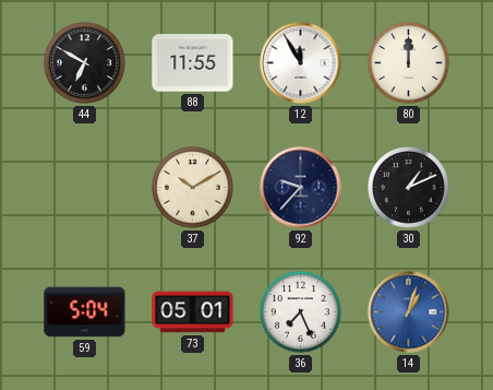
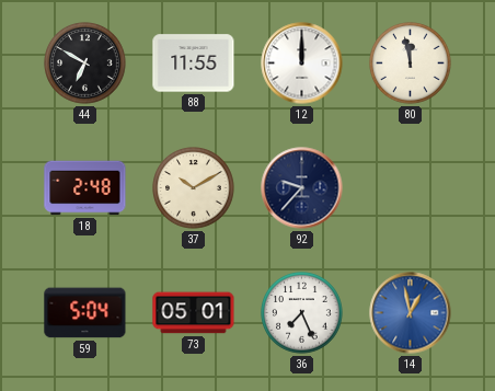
12: 11:55 -> 12:00 (302, 64)
80: 12:00 -> 11:58 (411, 64)
18: none -> 2:48 (85, 188)
30: 1:11 -> none (409, 188)
14: 1:03 -> 12:58 (411, 313)
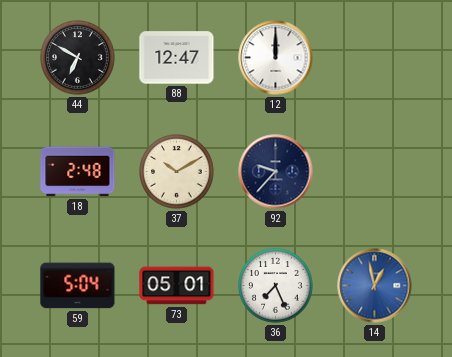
88: 11:55 -> 12:47 (177, 58)
80: 11:58 -> none (411, 64)
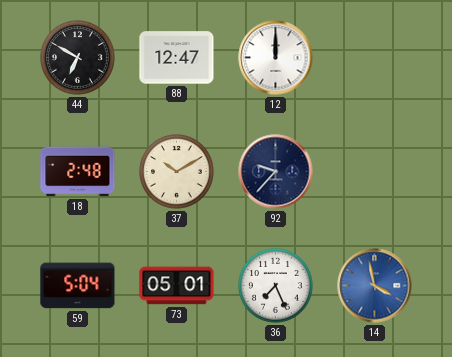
14: 12:58 -> 3:58 (375, 286)
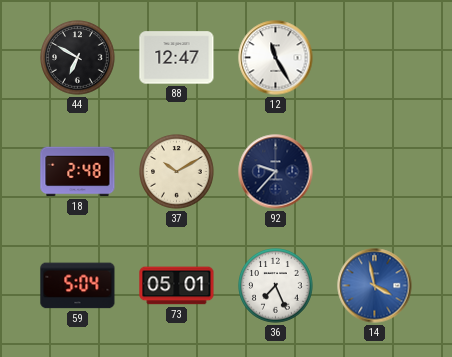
12: 12:00 -> 11:25 (276, 58)
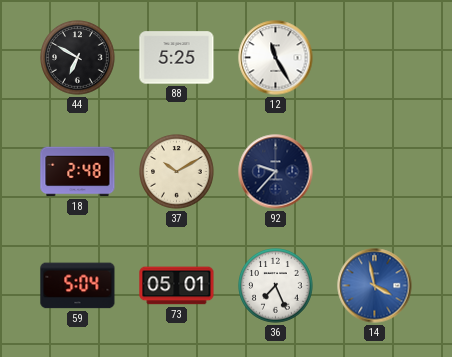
88: 12:47 -> 5:25 (177, 58)
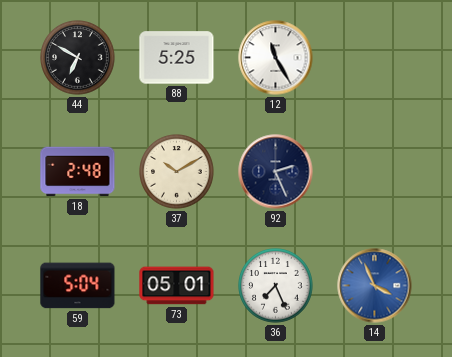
92: 9:37 -> 2:26 (276, 172)
14: 3:58 -> 3:56 (375, 286)
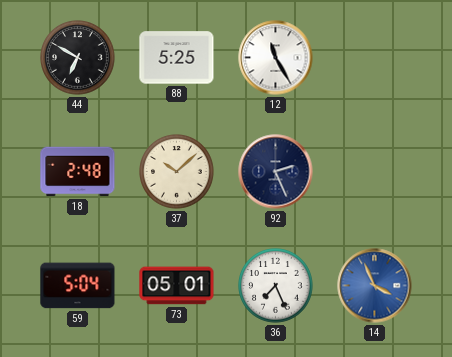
37: 10:10 -> 10:08 (177, 172)
